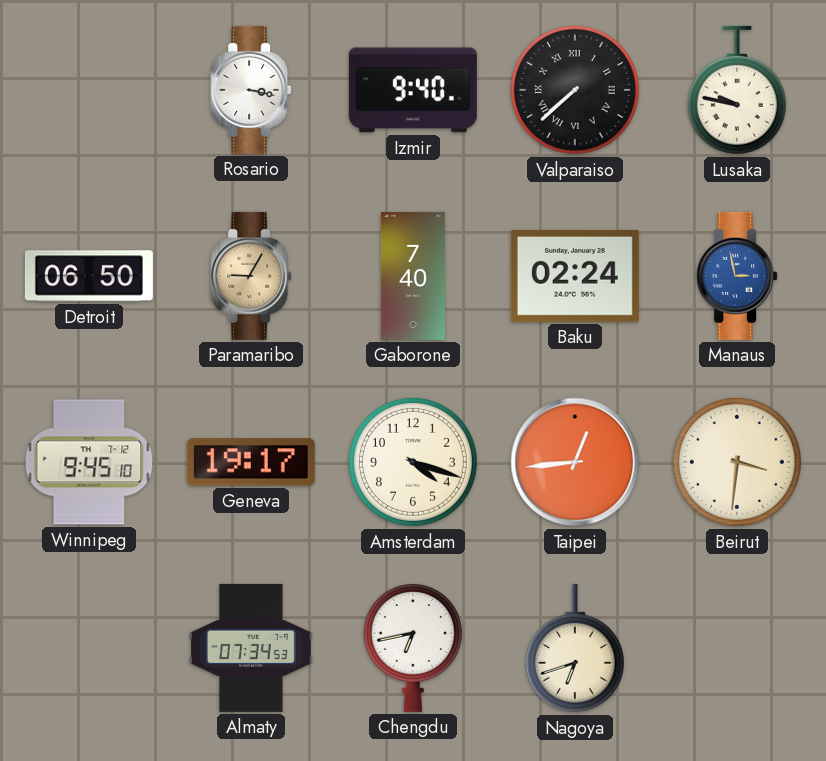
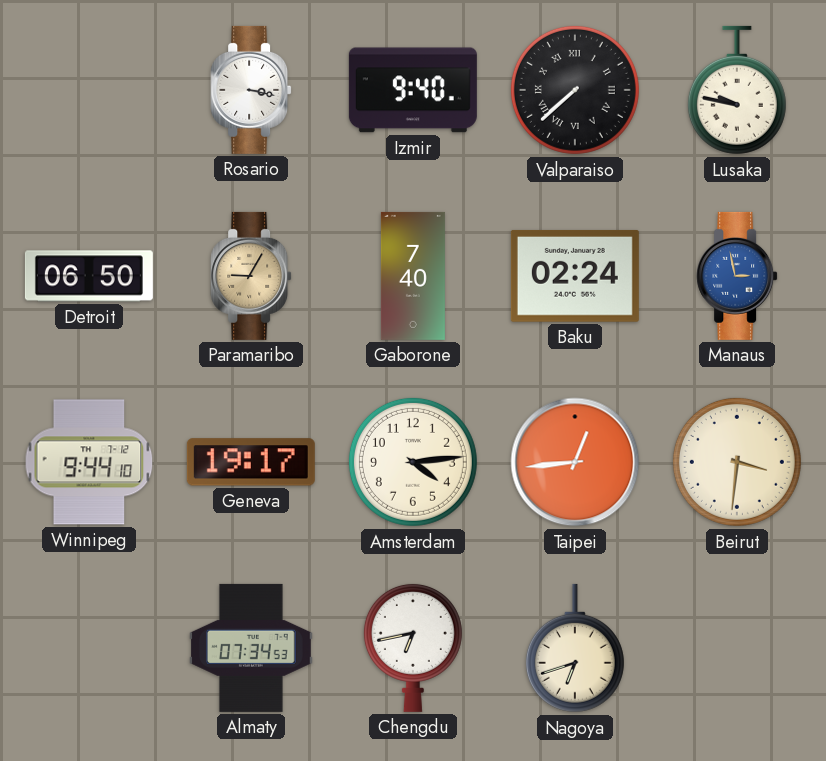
Winnipeg: 9:45 -> 9:44 (89, 462)
Amsterdam: 4:18 -> 4:14 (413, 462)
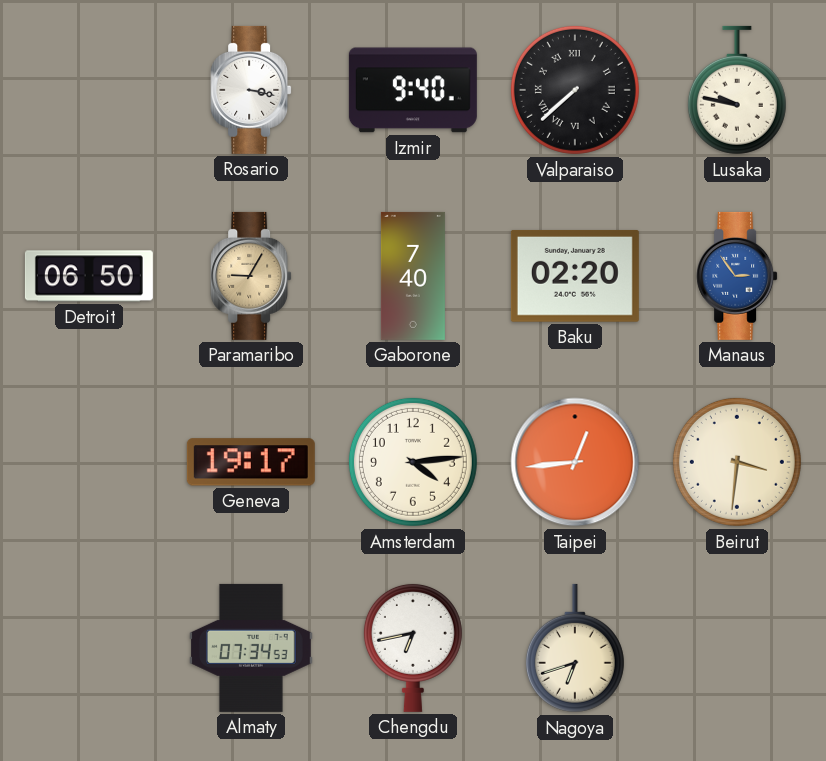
Baku: 02:24 -> 02:20 (575, 276)
Manaus: 2:58 -> 2:54 (737, 276)
Winnipeg: 9:44 -> none (89, 462)
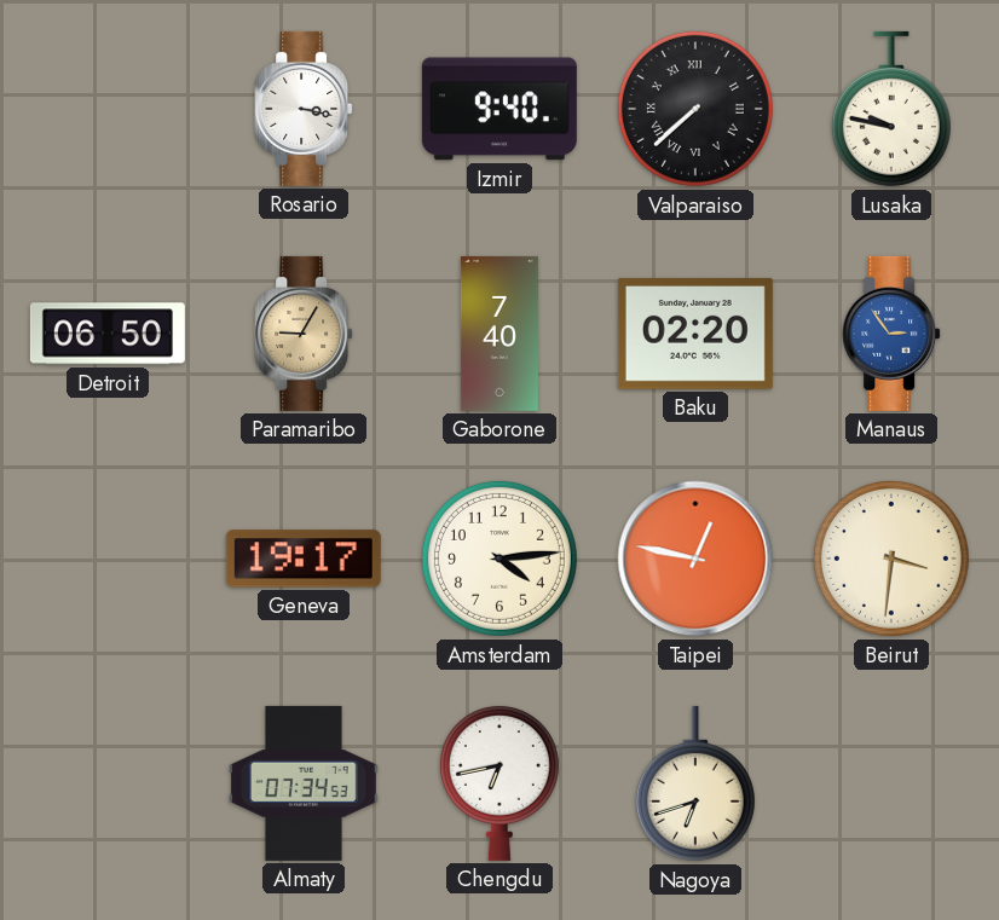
Taipei: 12:44 -> 12:47 (695, 559)
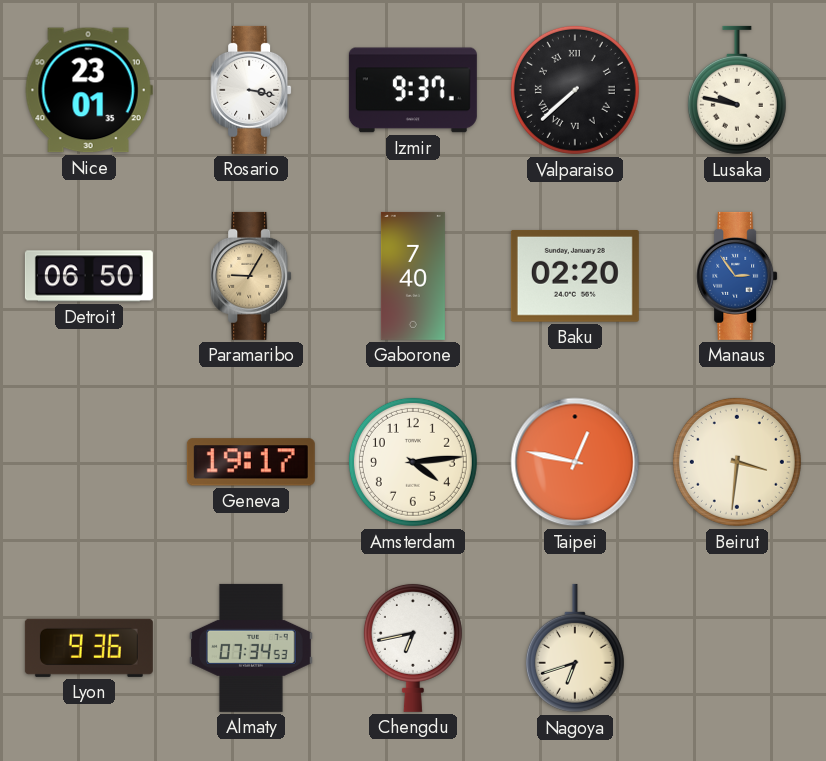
Nice: none -> 23:01 (89, 90)
Izmir: 9:40 -> 9:37 (413, 90)
Lyon: none -> 9:36 (89, 648)
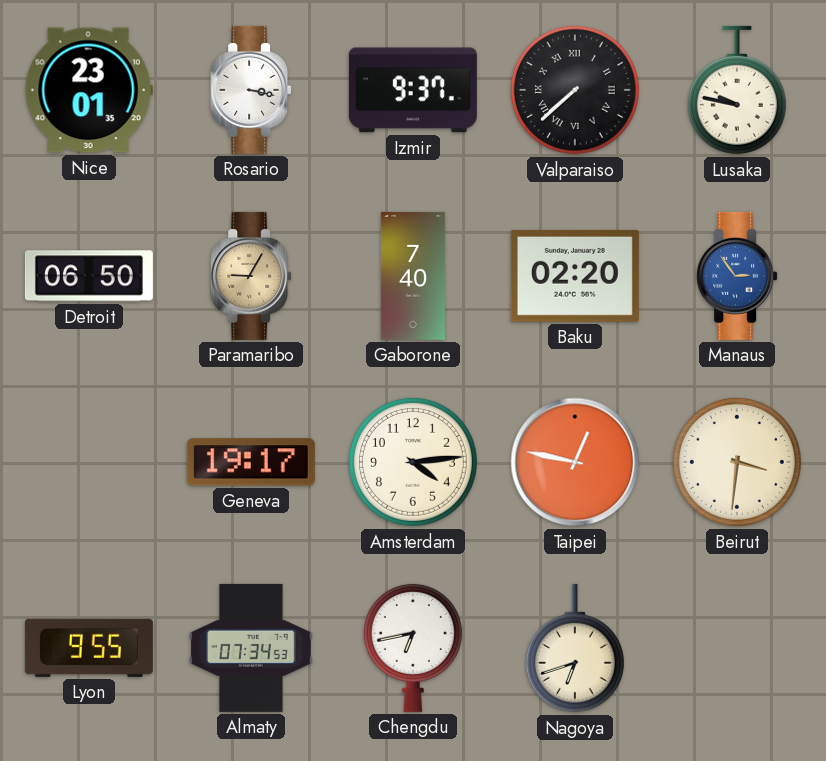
Lyon: 9:36 -> 9:55 (89, 648)
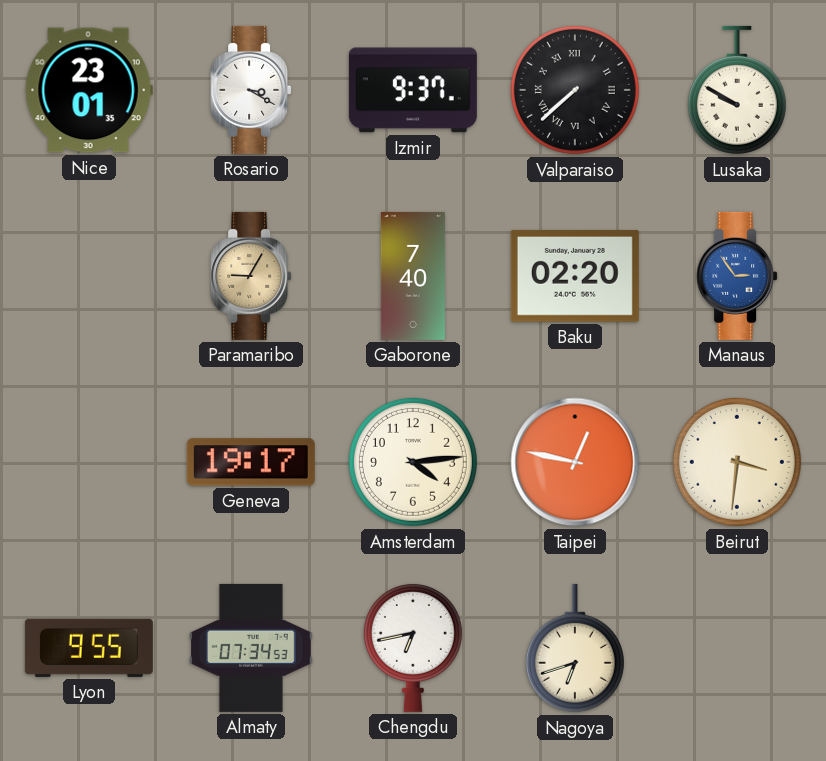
Rosario: 3:17 -> 3:20 (251, 90)
Lusaka: 9:47 -> 9:50 (737, 90)
Detroit: 06:50 -> none (89, 276)
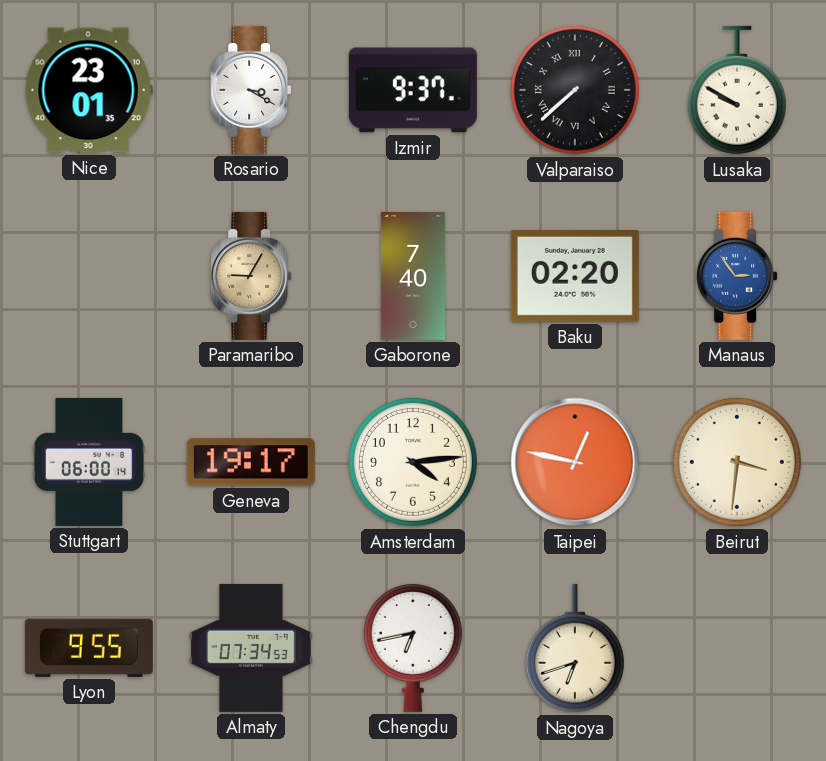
Stuttgart: none -> 06:00 (88, 462)
